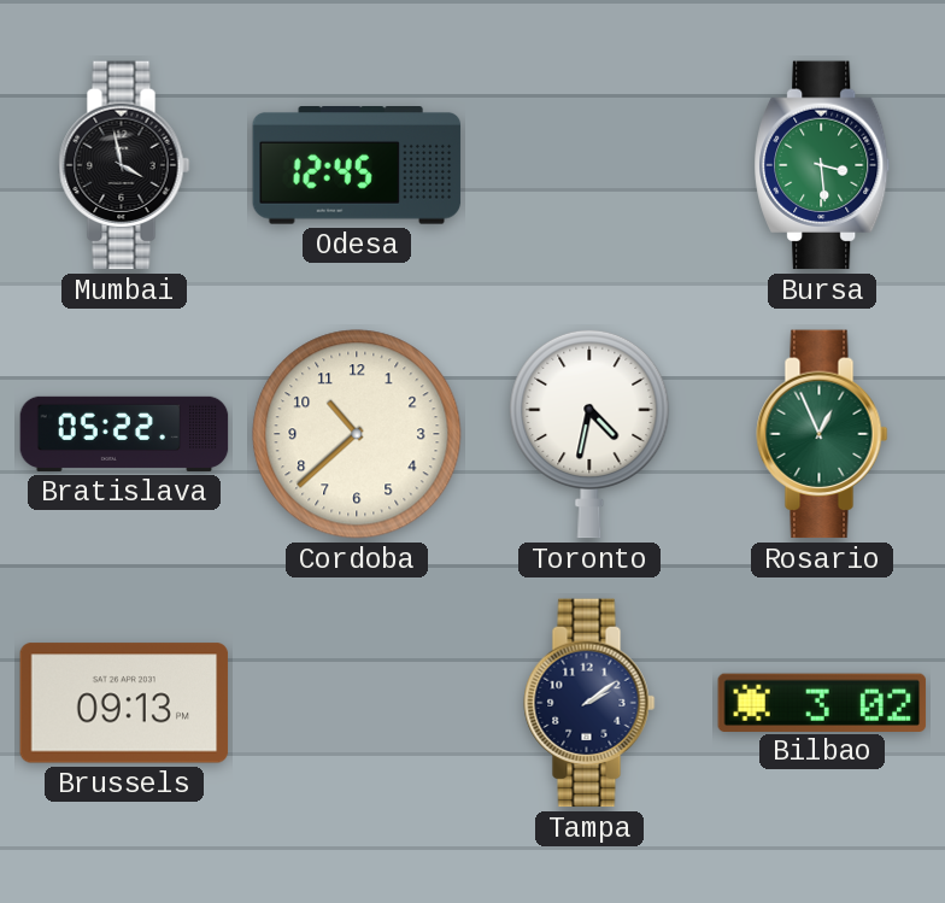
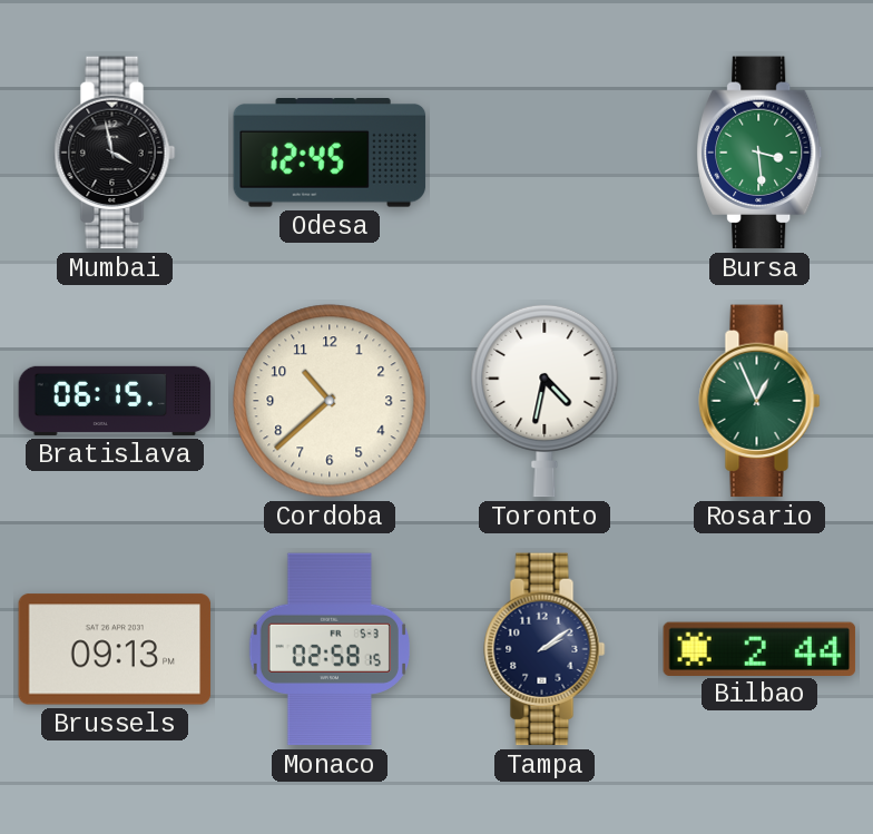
Bratislava: 05:22 -> 06:15 (115, 401)
Monaco: none -> 02:58 (330, 649)
Bilbao: 3:02 -> 2:44 (759, 648)
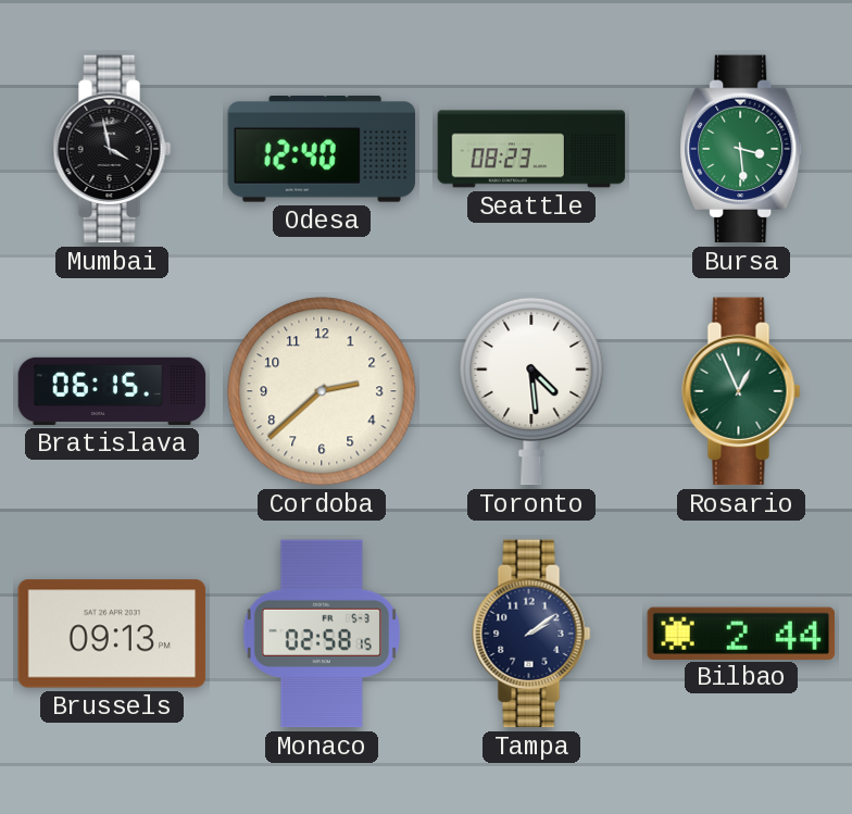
Odesa: 12:45 -> 12:40 (322, 150)
Seattle: none -> 08:23 (531, 149)
Cordoba: 10:38 -> 2:38 (322, 391)
Toronto: 4:32 -> 4:29 (531, 391)
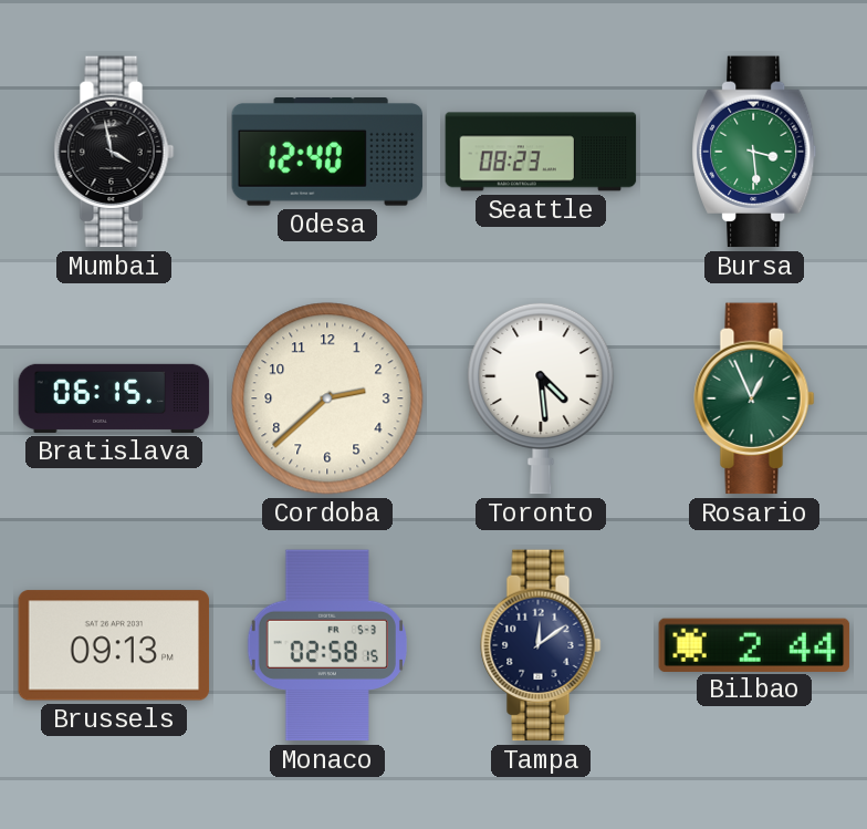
Tampa: 2:09 -> 12:09 (541, 645)
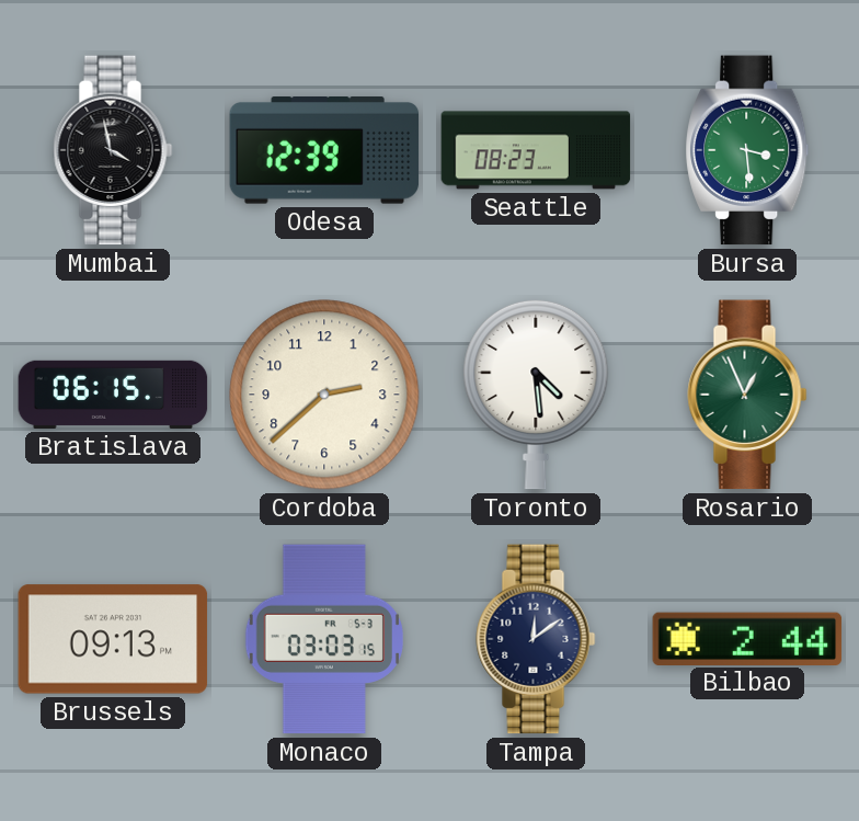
Odesa: 12:40 -> 12:39 (324, 151)
Monaco: 02:58 -> 03:03 (324, 639)
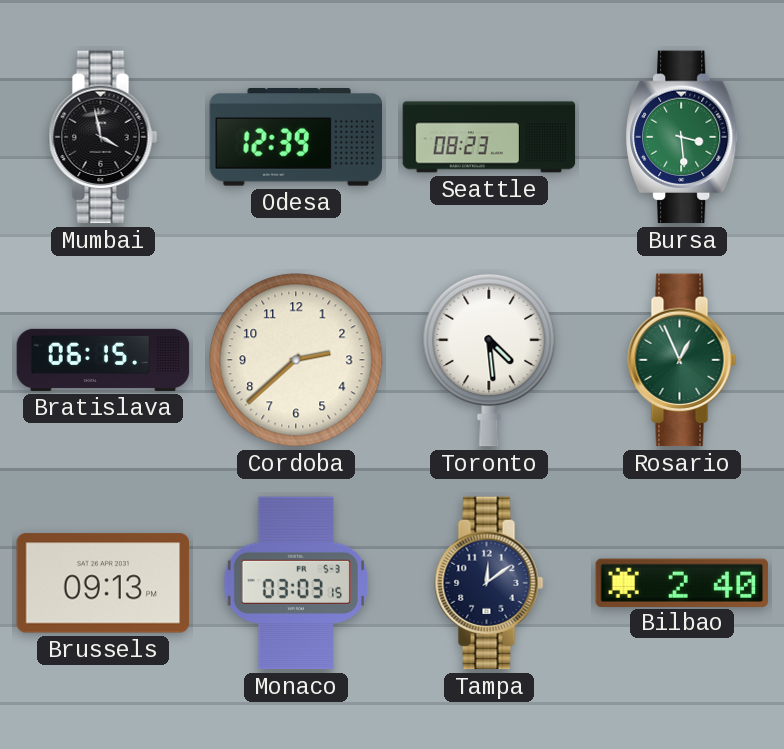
Bilbao: 2:44 -> 2:40 (682, 582)
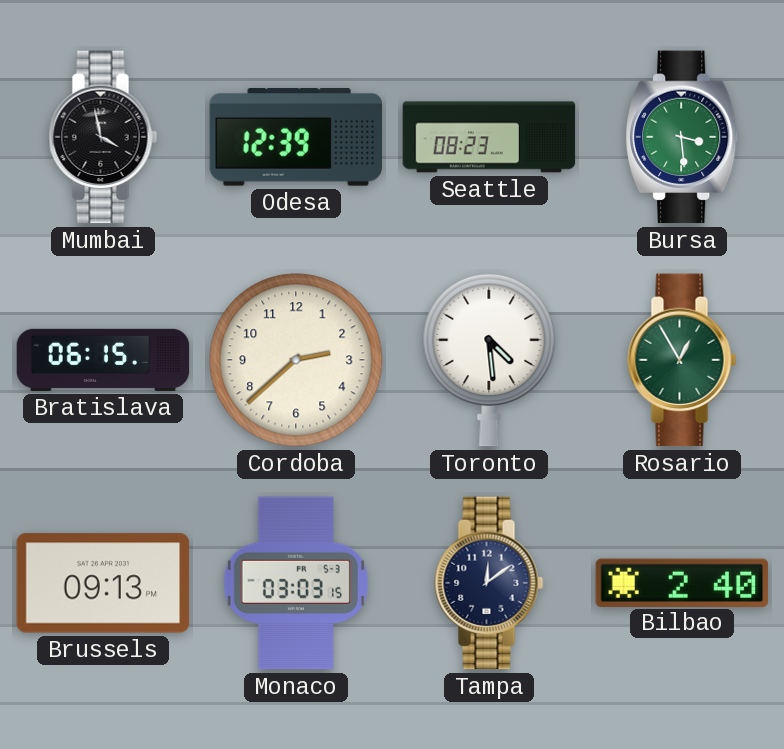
Rosario: 12:56 -> 12:55 (682, 360)
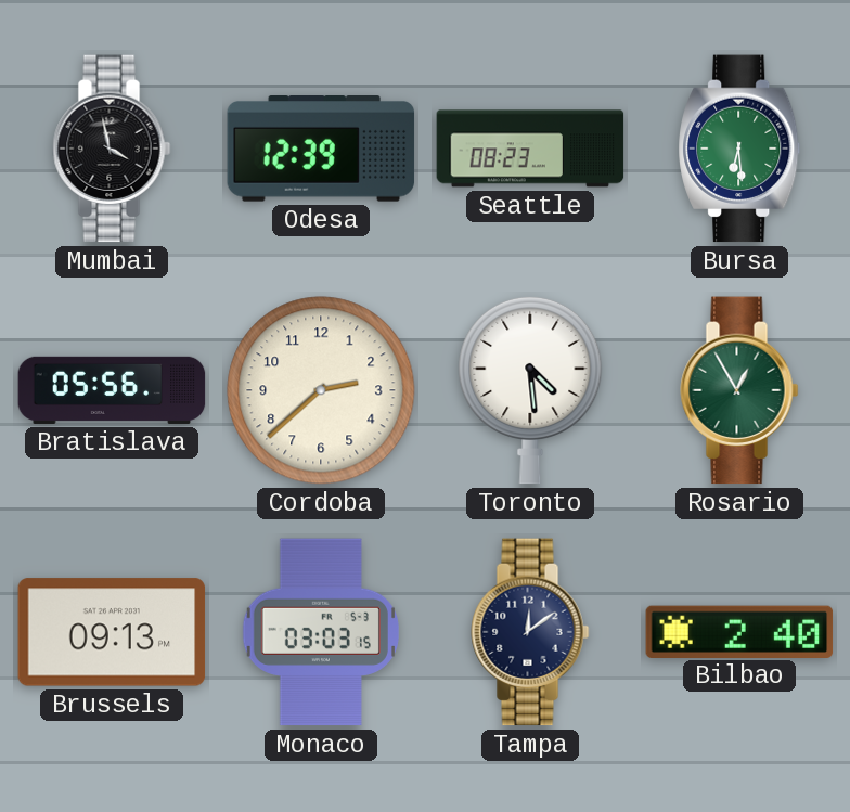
Bursa: 3:29 -> 6:29 (740, 149)
Bratislava: 06:15 -> 05:56 (112, 390)
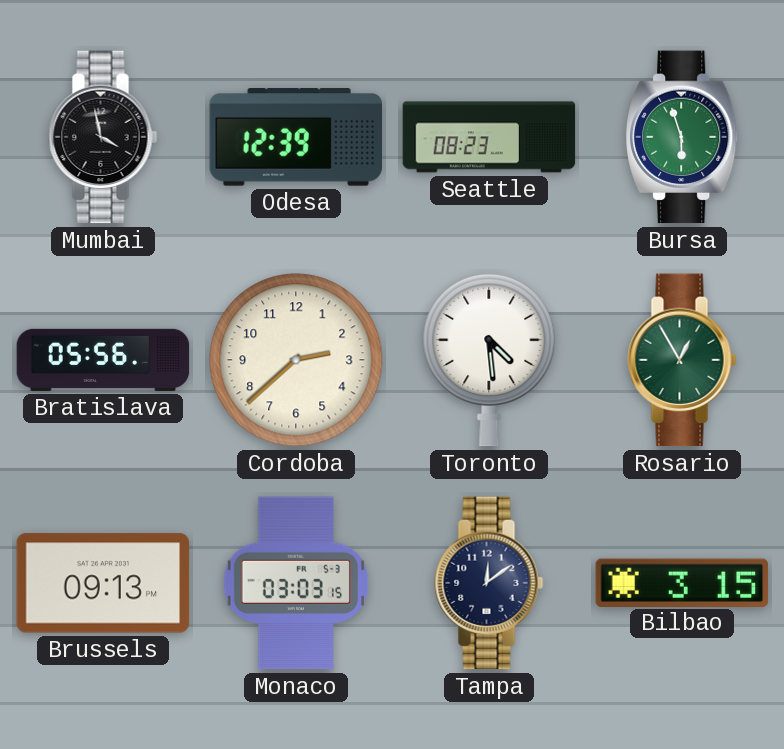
Bursa: 6:29 -> 5:57 (683, 137)
Bilbao: 2:40 -> 3:15 (682, 582)
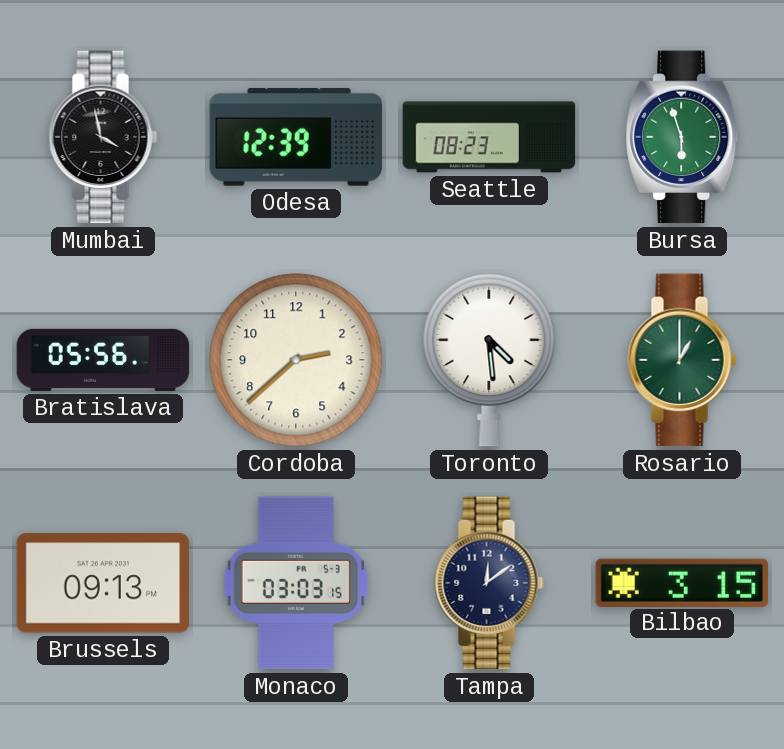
Rosario: 12:55 -> 1:00 (682, 360)
